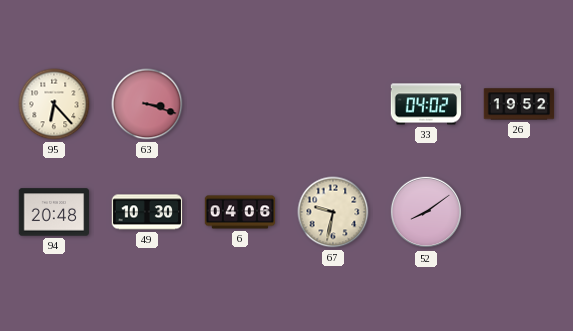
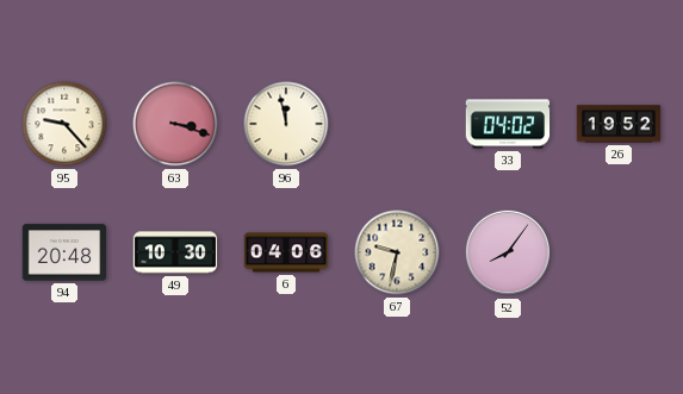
95: 6:23 -> 9:23 (64, 124)
96: none -> 11:58 (286, 124)
52: 8:09 -> 8:06 (508, 252)
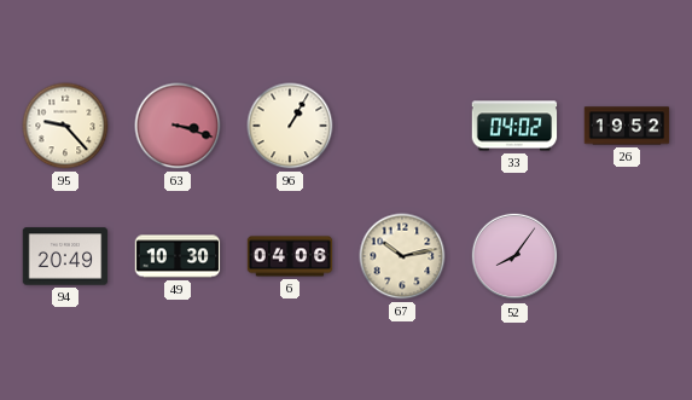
96: 11:58 -> 1:05 (290, 126)
94: 20:48 -> 20:49 (65, 256)
67: 9:32 -> 10:13 (402, 256)
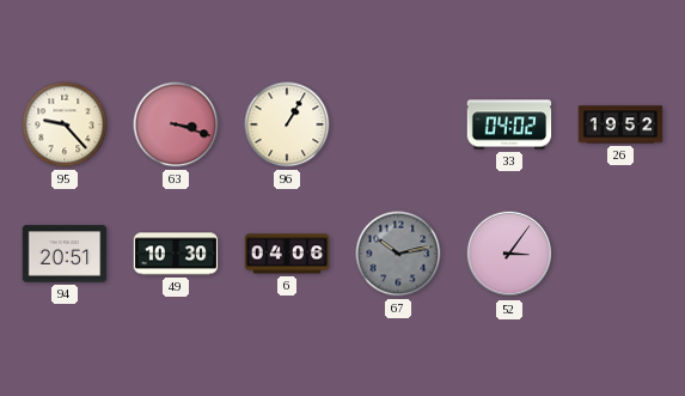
94: 20:49 -> 20:51 (65, 254)
67 dial: cream -> grey (398, 254)
52: 8:06 -> 3:06 (509, 254)
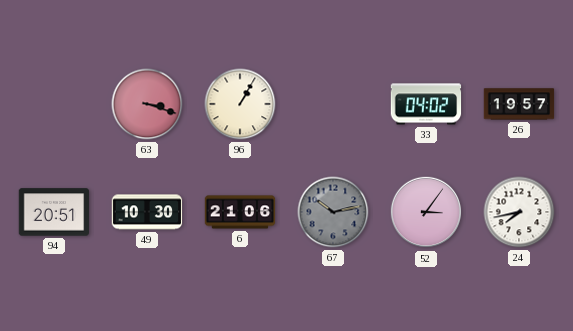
95: 9:23 -> none (65, 124)
26: 19:52 -> 19:57 (519, 104)
6: 04:06 -> 21:06 (240, 212)
24: none -> 7:43 (519, 212)
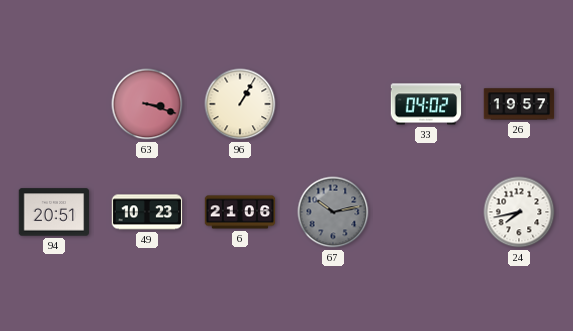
49: 10:30 -> 10:23 (147, 212)
52: 3:06 -> none (426, 212)
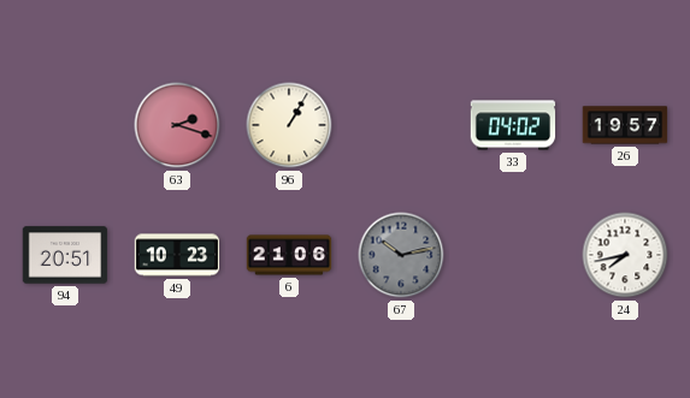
63: 3:18 -> 2:18 (177, 125)
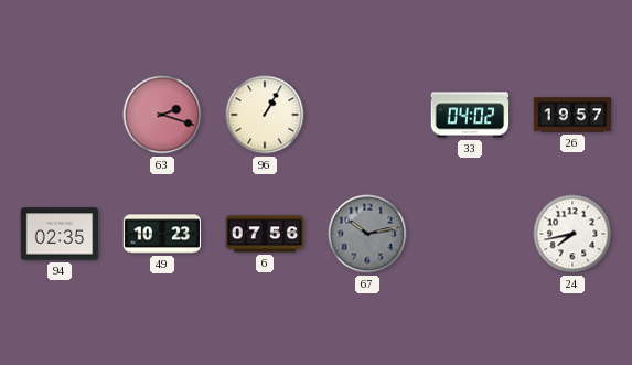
94: 20:51 -> 02:35 (60, 234)
6: 21:06 -> 07:56 (265, 234)
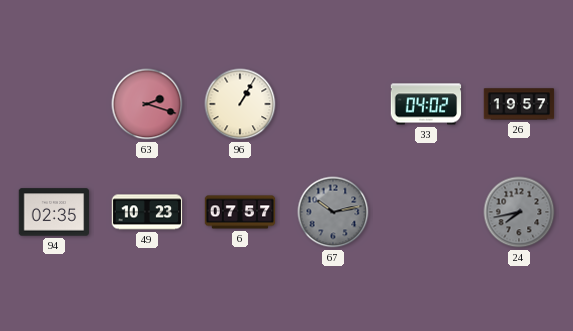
6: 07:56 -> 07:57 (240, 212)
24 dial: white -> grey (519, 212)
